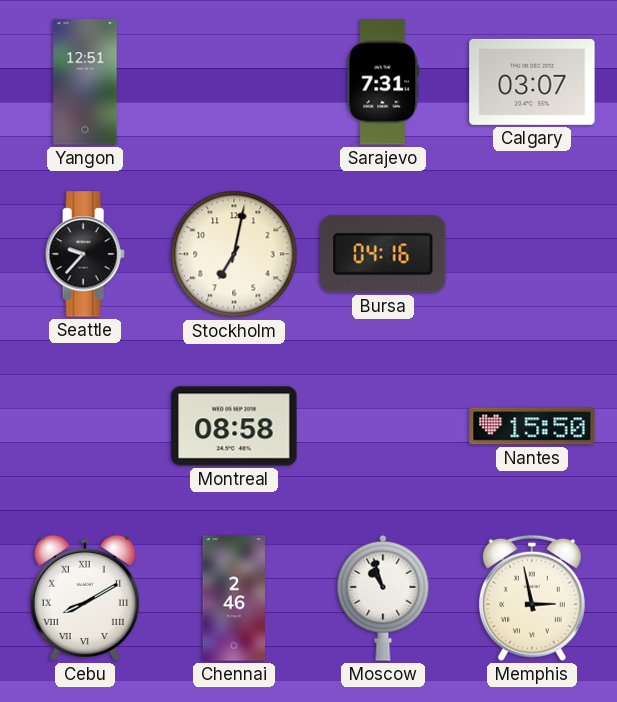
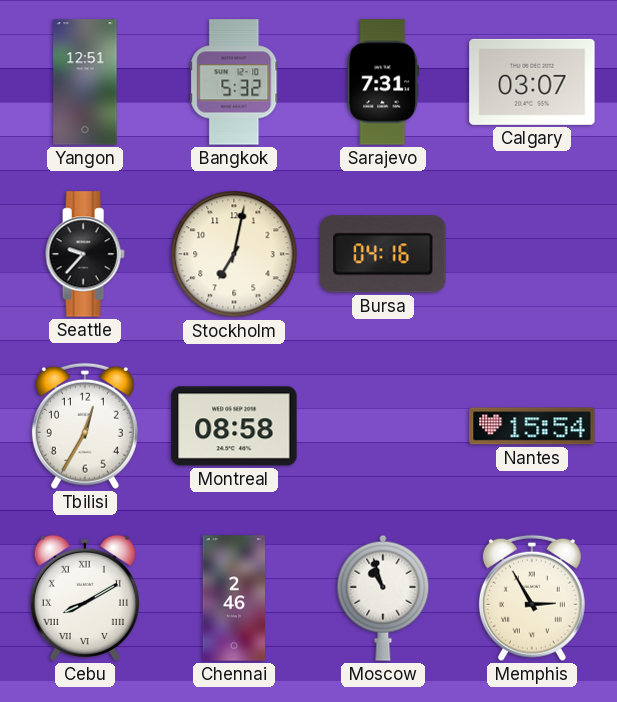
Bangkok: none -> 5:32 (234, 82)
Tbilisi: none -> 12:35 (85, 426)
Nantes: 15:50 -> 15:54 (532, 426)
Memphis: 2:58 -> 2:55 (532, 598)
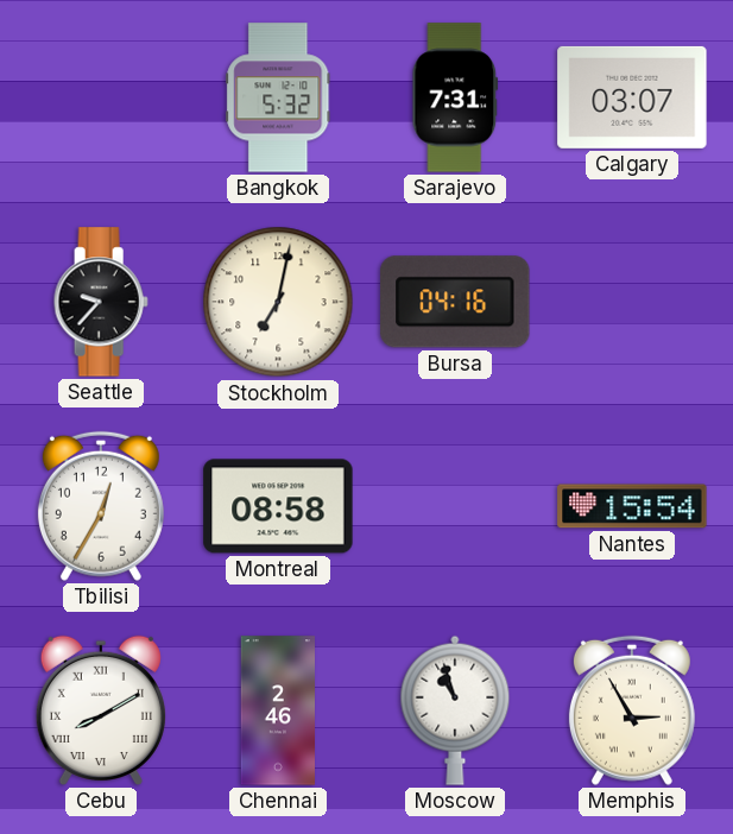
Yangon: 12:51 -> none (85, 82)
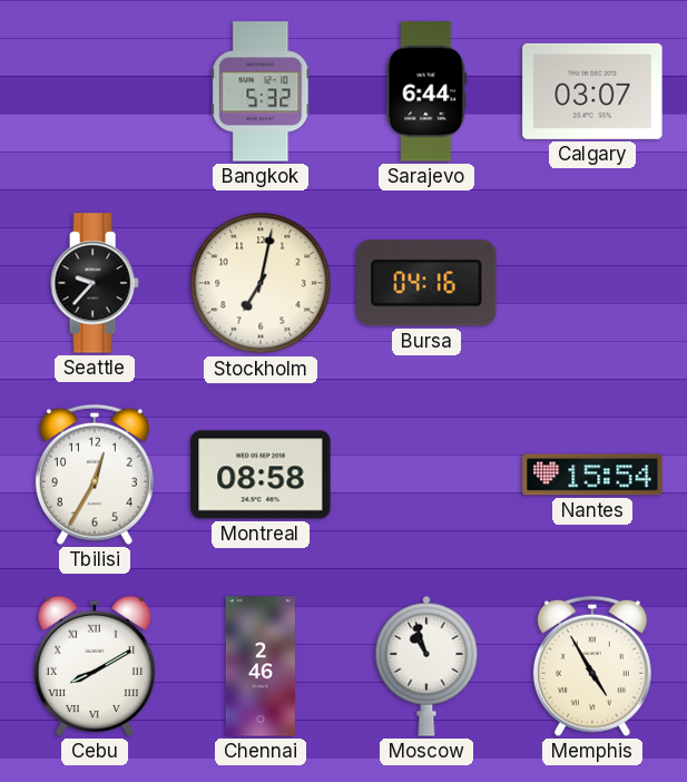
Sarajevo: 7:31 -> 6:44 (426, 91)
Memphis: 2:55 -> 4:55 (592, 666)
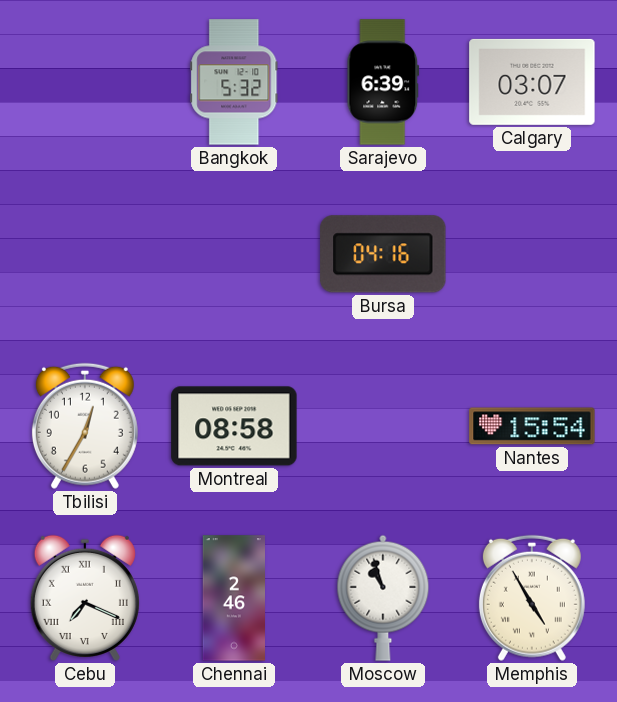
Sarajevo: 6:44 -> 6:39 (383, 82)
Seattle: 9:37 -> none (95, 283)
Stockholm: 7:02 -> none (261, 283)
Cebu: 8:10 -> 7:19 (85, 598)
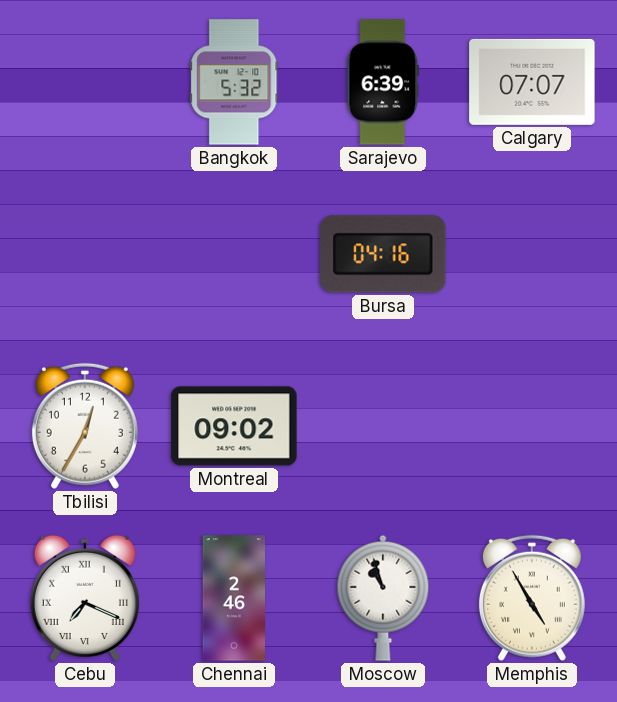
Calgary: 03:07 -> 07:07 (532, 82)
Montreal: 08:58 -> 09:02 (234, 426)
Nantes: 15:54 -> none (532, 426)
